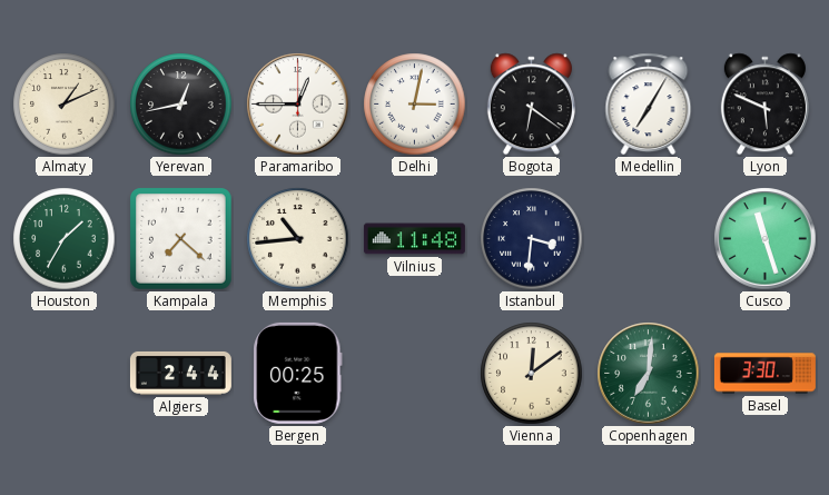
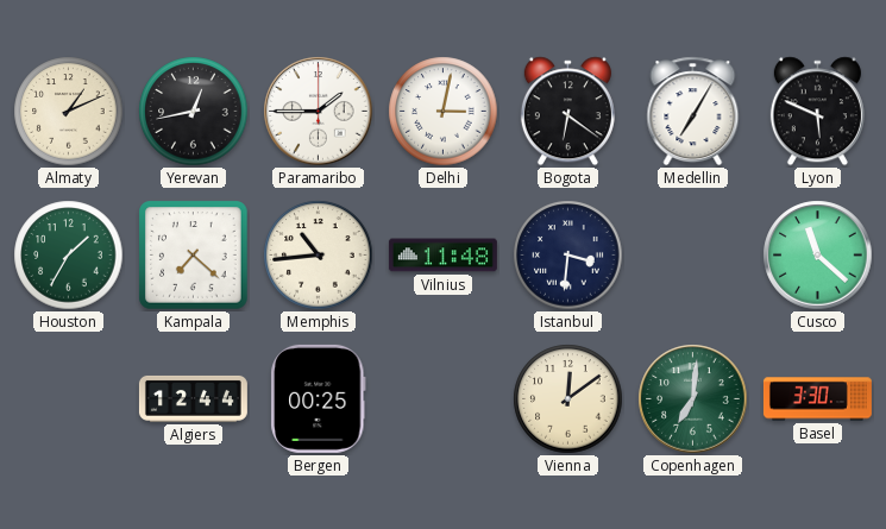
Paramaribo: 12:45 -> 1:45 (319, 112)
Cusco: 11:27 -> 11:22 (818, 256)
Algiers: 2:44 -> 12:44 (193, 398)
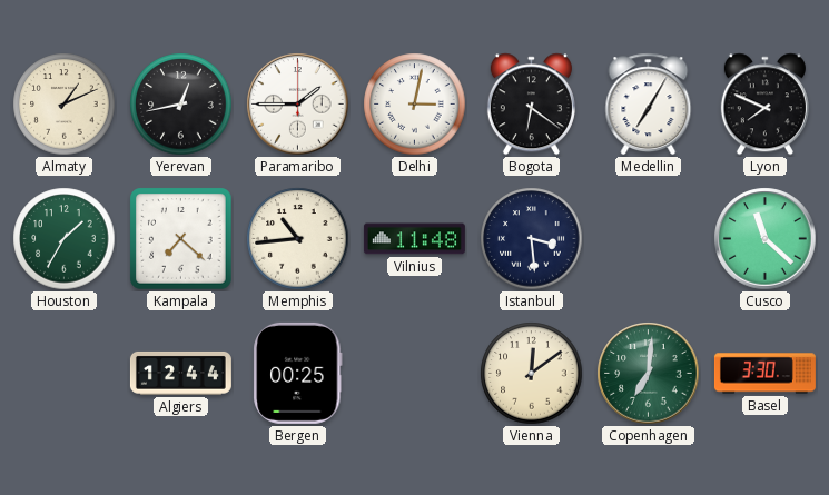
Lyon: 5:49 -> 7:49 (764, 105)
Istanbul: 3:31 -> 3:29 (532, 239)
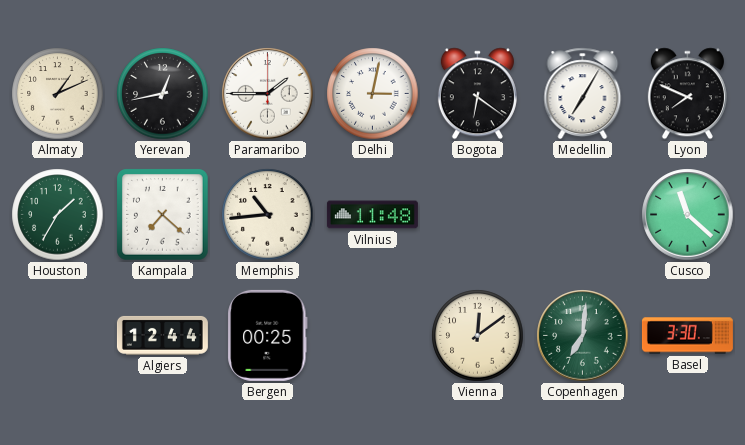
Istanbul: 3:29 -> none (532, 239)
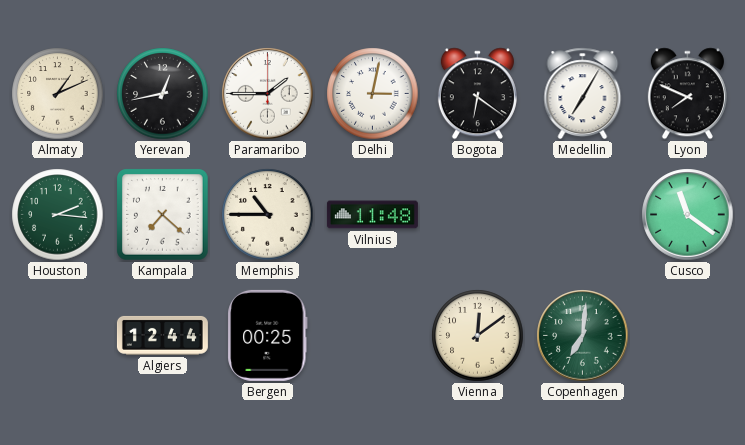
Houston: 1:35 -> 2:16 (58, 215)
Memphis: 10:44 -> 10:45 (268, 215)
Cusco: 11:22 -> 11:21 (688, 215)
Basel: 3:30 -> none (687, 336)
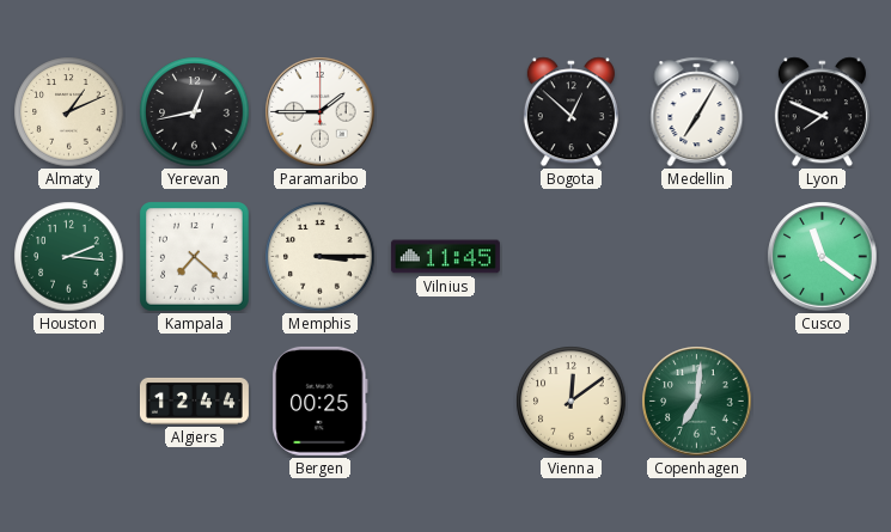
Delhi: 3:02 -> none (373, 94)
Bogota: 6:21 -> 12:52 (570, 112)
Memphis: 10:45 -> 3:15 (321, 257)
Vilnius: 11:48 -> 11:45 (445, 257)
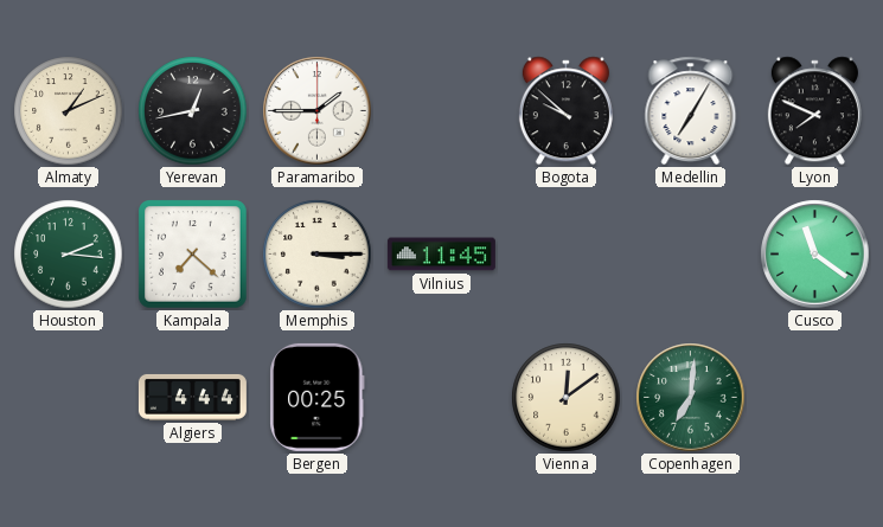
Bogota: 12:52 -> 9:52 (565, 111)
Algiers: 12:44 -> 4:44 (192, 397)
